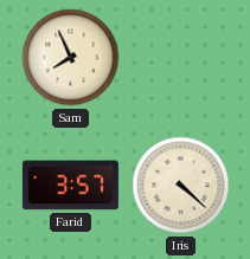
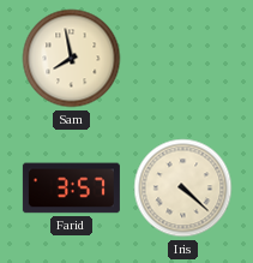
Sam: 7:56 -> 7:58 (72, 59)
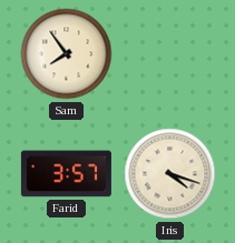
Sam: 7:58 -> 7:54 (67, 54)
Iris: 4:22 -> 4:18 (170, 174)
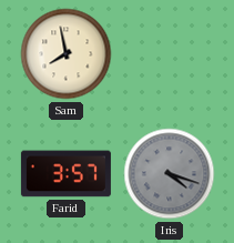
Sam: 7:54 -> 7:58 (67, 54)
Iris dial: cream -> grey (170, 174)
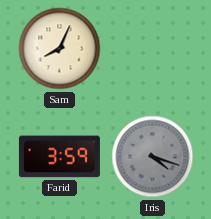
Sam: 7:58 -> 8:04 (60, 49)
Farid: 3:57 -> 3:59 (59, 157)
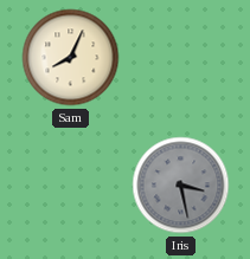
Farid: 3:59 -> none (59, 157)
Iris: 4:18 -> 3:28 (181, 186)
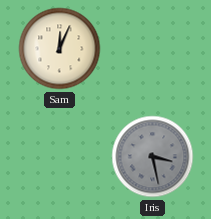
Sam: 8:04 -> 12:04 (60, 49)
